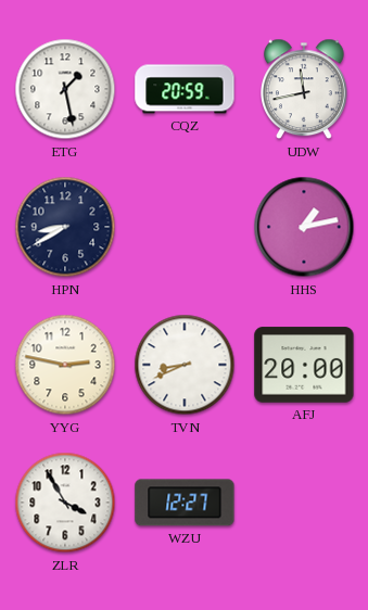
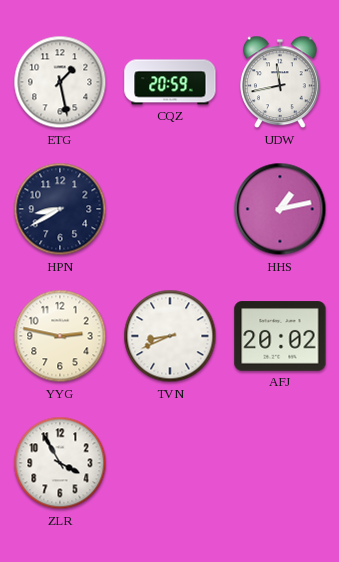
AFJ: 20:00 -> 20:02 (280, 336)
WZU: 12:27 -> none (185, 503)
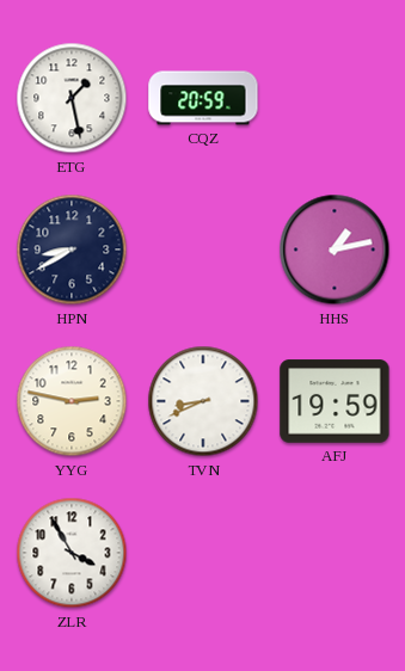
UDW: 11:43 -> none (281, 82)
AFJ: 20:02 -> 19:59 (335, 401)
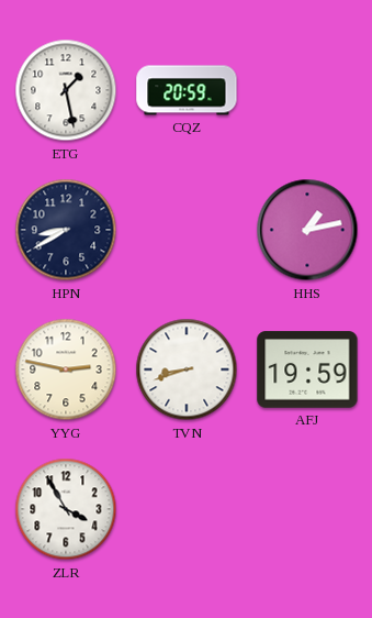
TVN: 8:41 -> 8:42 (187, 369)
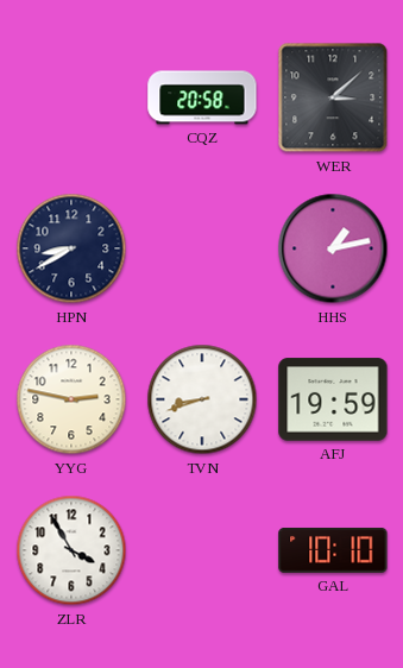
ETG: 1:28 -> none (66, 90)
CQZ: 20:59 -> 20:58 (202, 97)
WER: none -> 3:08 (333, 97)
GAL: none -> 10:10 (333, 550)
